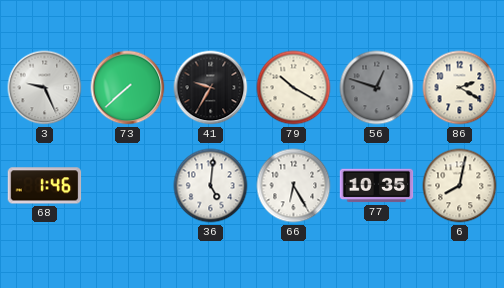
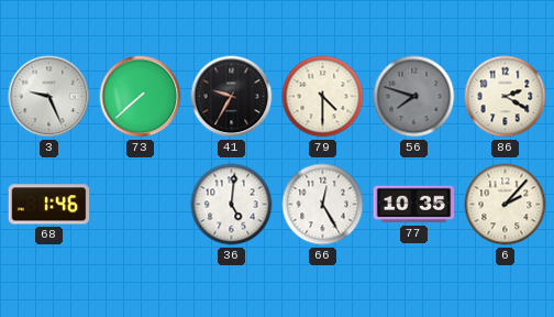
79: 10:20 -> 4:30 (323, 97)
56: 12:48 -> 7:48 (414, 97)
66: 6:25 -> 12:25 (323, 205)
6: 8:02 -> 2:07 (506, 205)
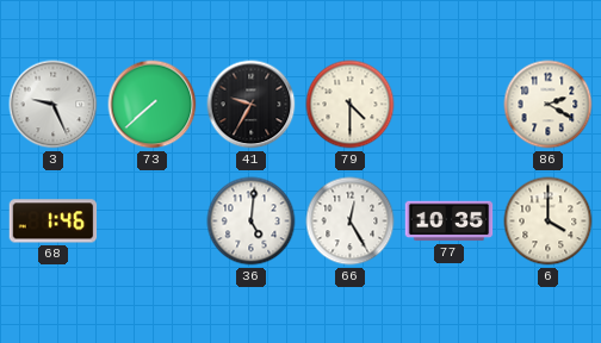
56: 7:48 -> none (414, 97)
6: 2:07 -> 4:00 (549, 222)
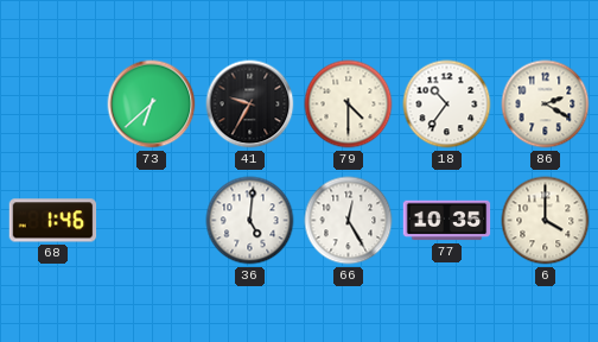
3: 9:26 -> none (54, 105)
73: 7:38 -> 6:38 (152, 104)
18: none -> 10:36 (447, 104)
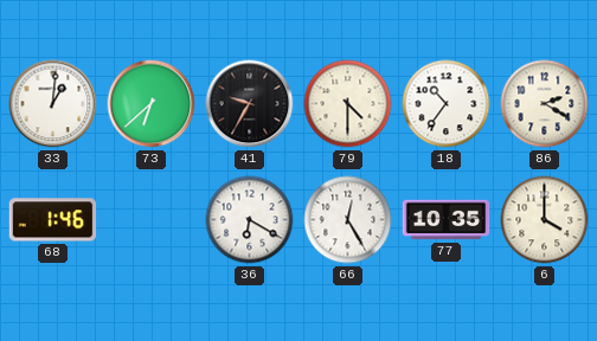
33: none -> 1:01 (53, 104)
36: 5:01 -> 6:20 (250, 220)
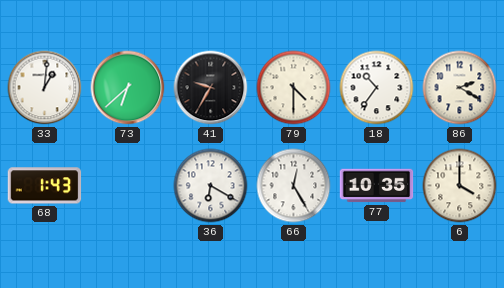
68: 1:46 -> 1:43 (45, 186)
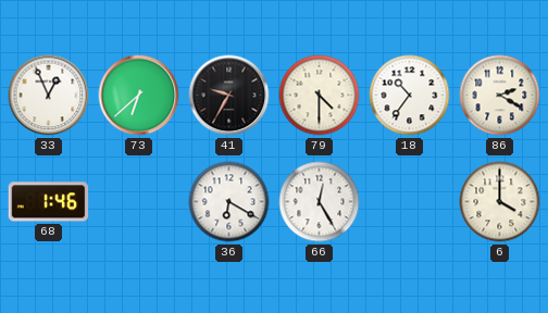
33: 1:01 -> 12:56 (49, 96)
68: 1:43 -> 1:46 (49, 202)
77: 10:35 -> none (377, 186)
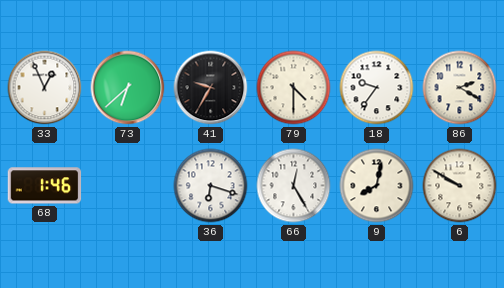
18: 10:36 -> 9:36 (377, 88)
36: 6:20 -> 6:18 (211, 186)
9: none -> 8:02 (377, 186)
6: 4:00 -> 9:50 (460, 186)
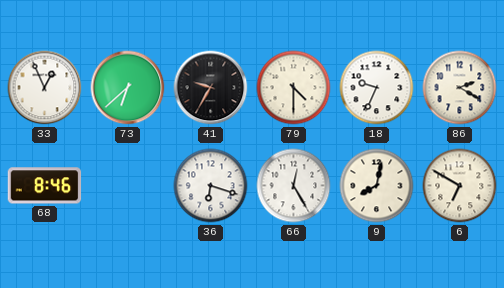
18: 9:36 -> 9:34 (377, 88)
68: 1:46 -> 8:46 (45, 186)
6: 9:50 -> 6:50 (460, 186)
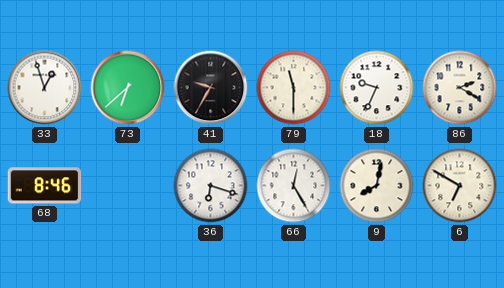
33: 12:56 -> 12:57 (45, 88)
79: 4:30 -> 11:30 (294, 88)
